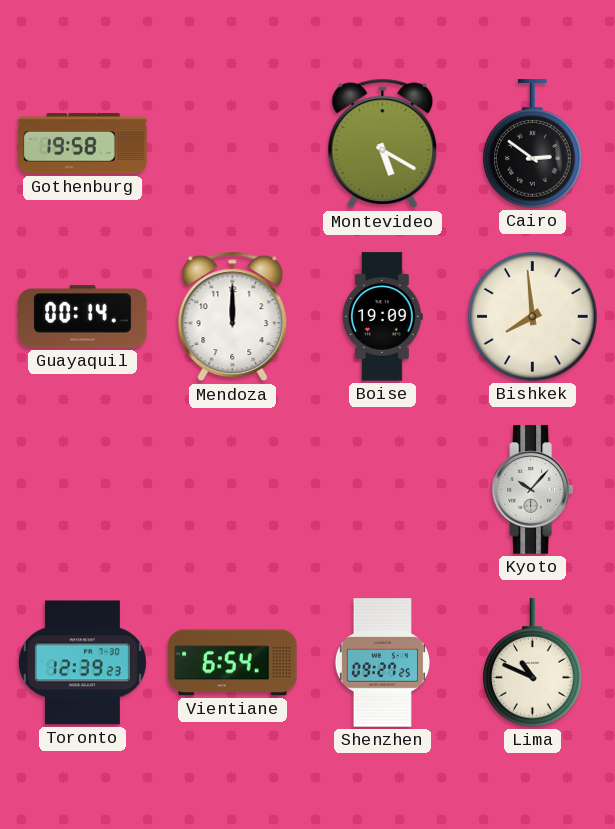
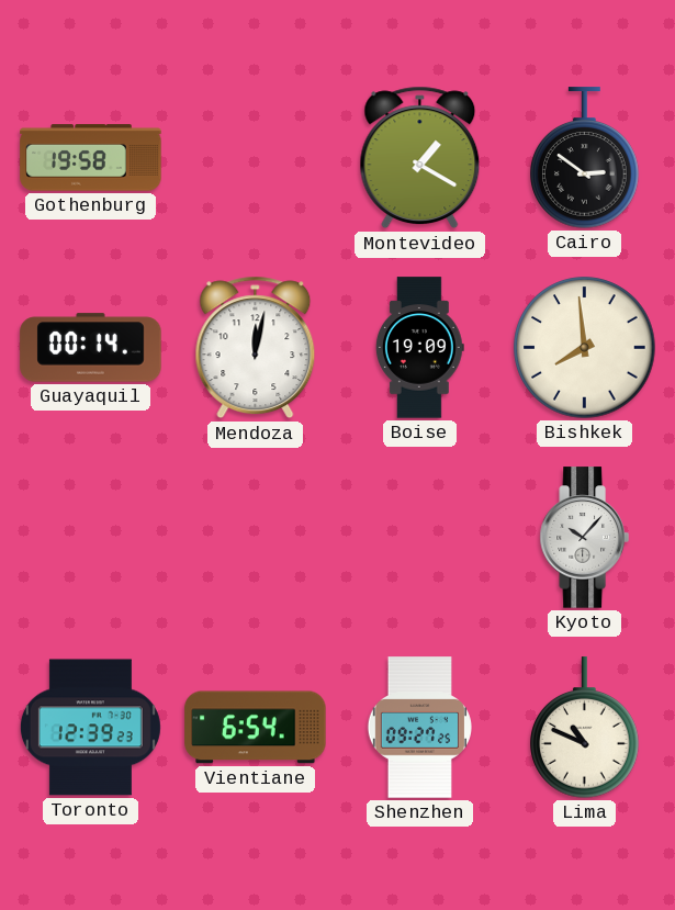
Montevideo: 5:20 -> 1:20 (420, 158)
Mendoza: 12:00 -> 12:02 (256, 348)
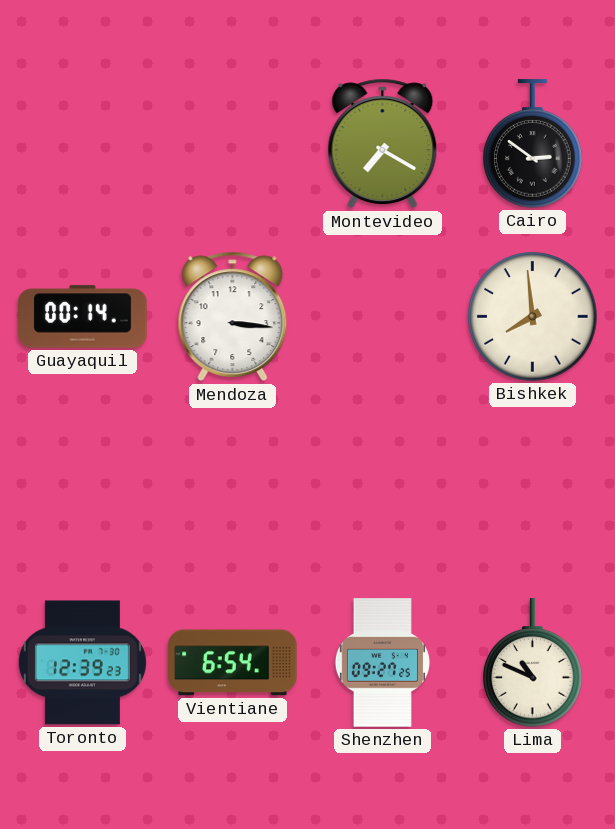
Gothenburg: 19:58 -> none (91, 158)
Montevideo: 1:20 -> 7:20 (383, 144)
Mendoza: 12:02 -> 3:16 (233, 317)
Boise: 19:09 -> none (419, 348)
Kyoto: 10:07 -> none (584, 538)
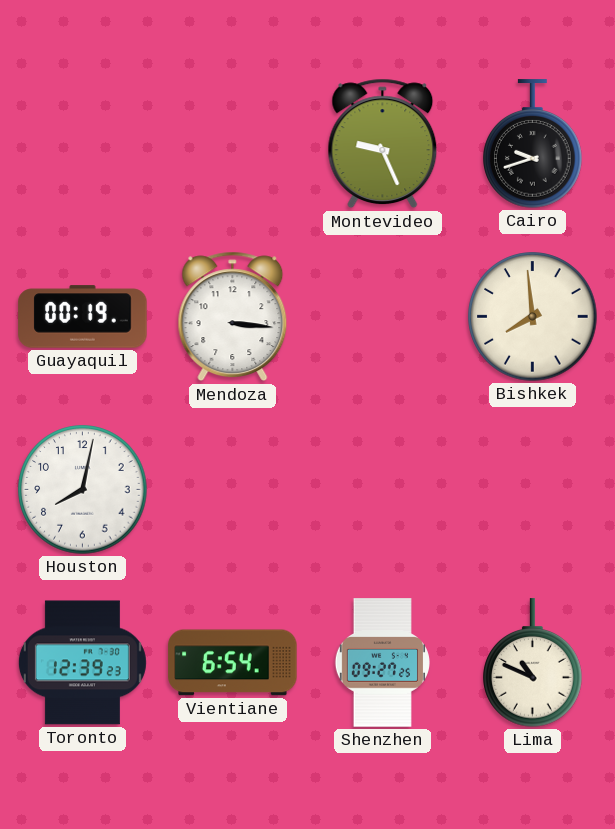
Montevideo: 7:20 -> 9:26 (383, 144)
Cairo: 2:51 -> 9:42 (533, 144)
Guayaquil: 00:14 -> 00:19 (83, 317)
Houston: none -> 8:02 (83, 490)
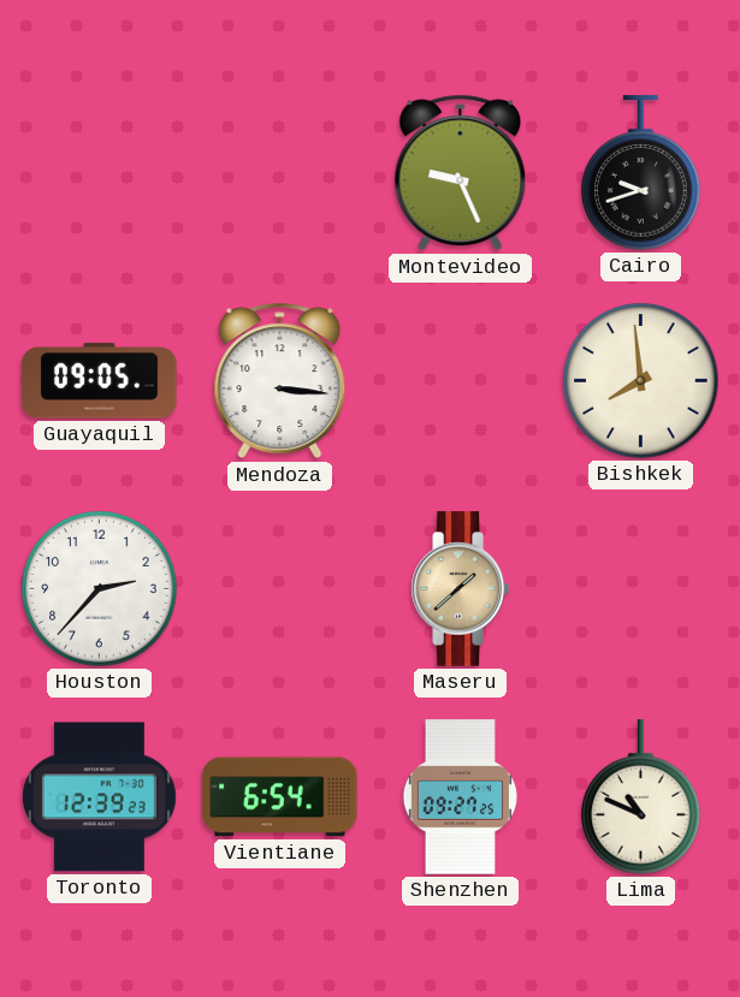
Guayaquil: 00:19 -> 09:05 (100, 381)
Houston: 8:02 -> 2:37 (100, 589)
Maseru: none -> 1:38 (460, 589)
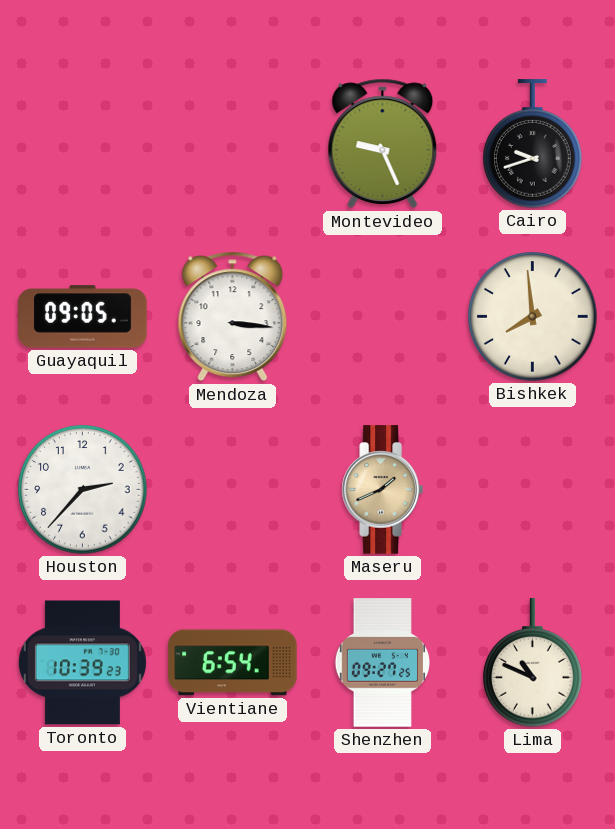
Maseru: 1:38 -> 1:41 (382, 490)
Toronto: 12:39 -> 10:39 (82, 663)
